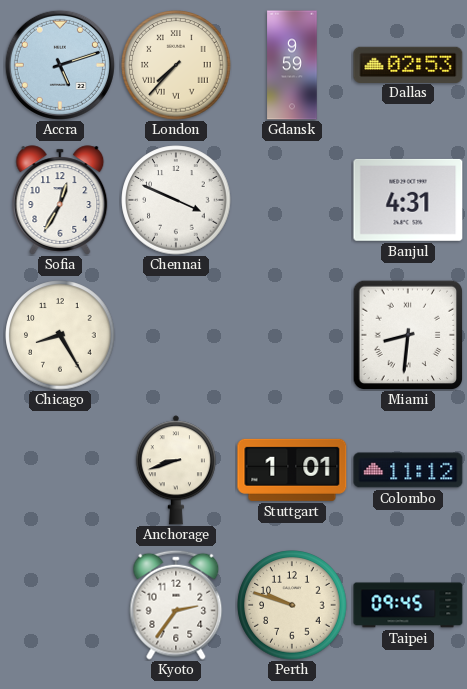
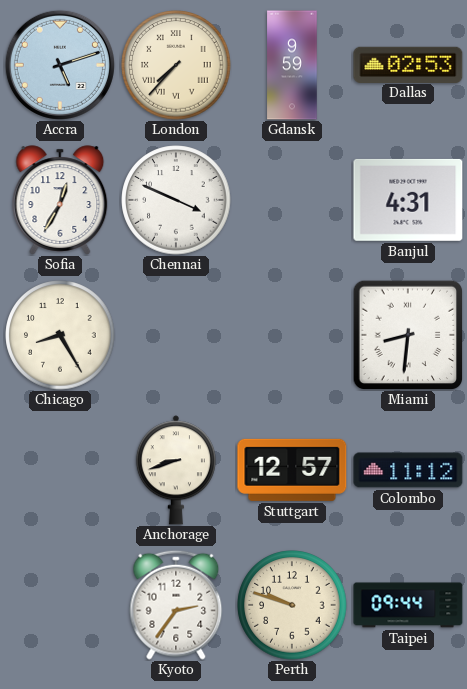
Stuttgart: 1:01 -> 12:57 (292, 470)
Taipei: 09:45 -> 09:44 (408, 605)
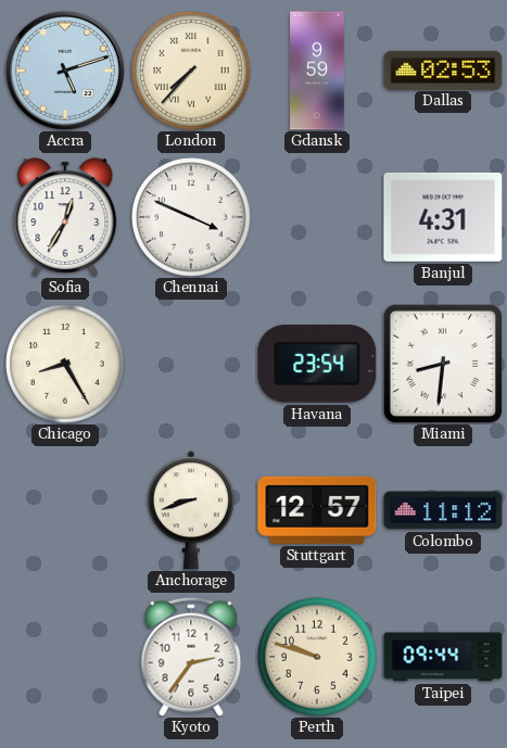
Havana: none -> 23:54 (317, 364)
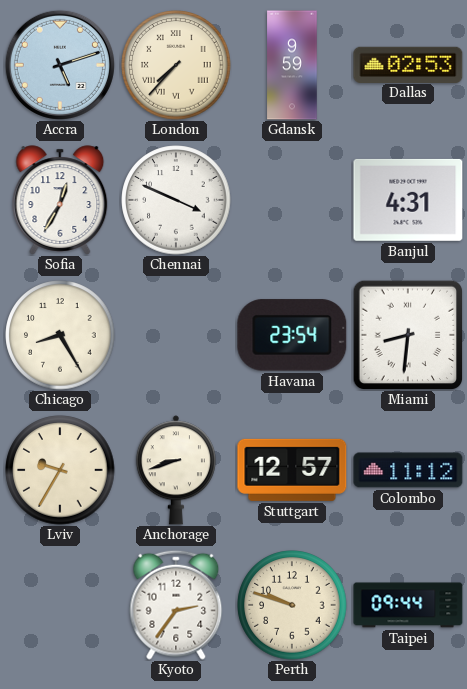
Lviv: none -> 9:35 (60, 470)
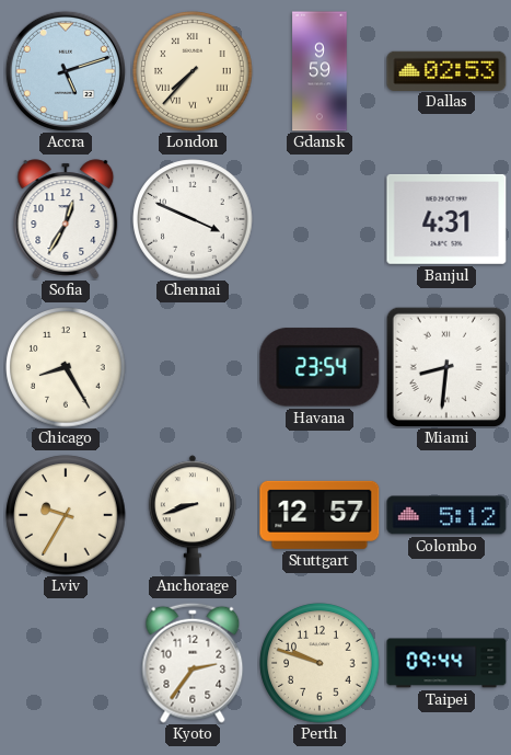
Colombo: 11:12 -> 5:12 (446, 515)
